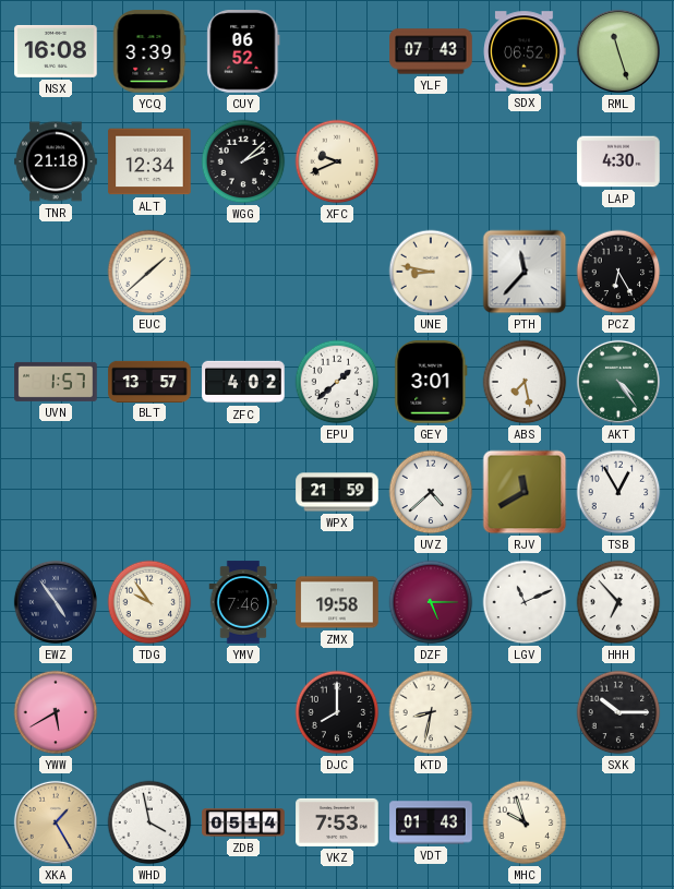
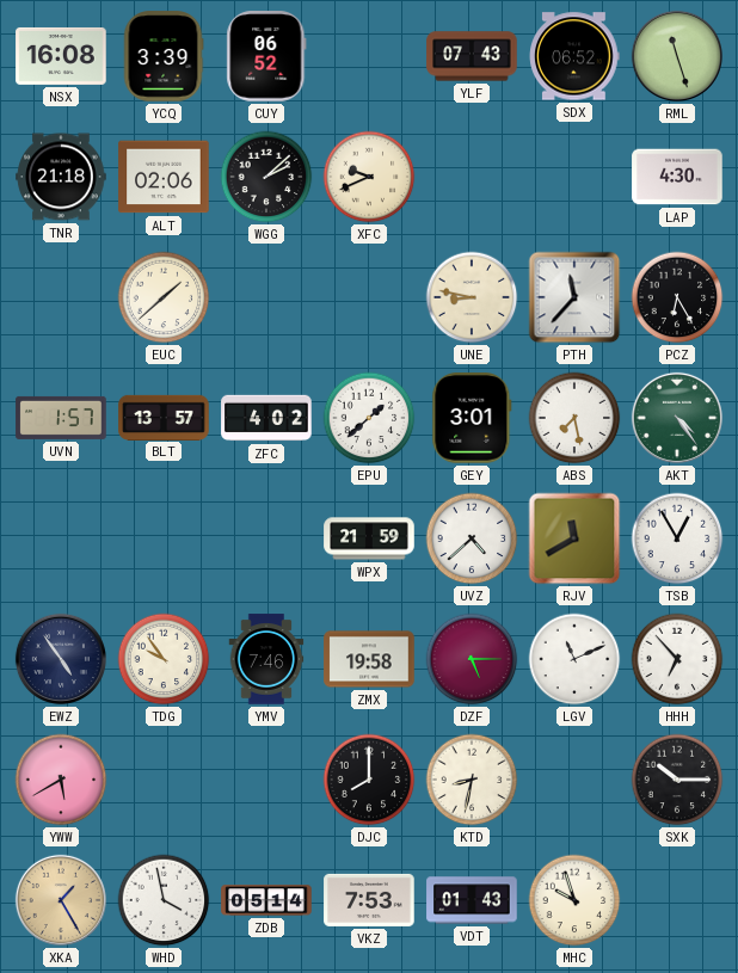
ALT: 12:34 -> 02:06 (164, 177)
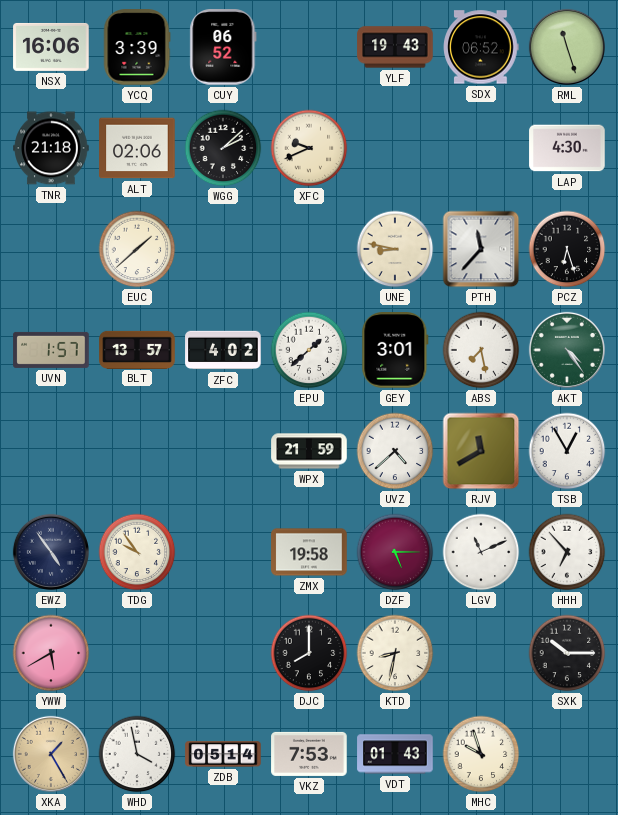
NSX: 16:08 -> 16:06 (51, 47)
YLF: 07:43 -> 19:43 (395, 47)
PCZ: 6:25 -> 6:27 (567, 249)
YMV: 7:46 -> none (266, 659)
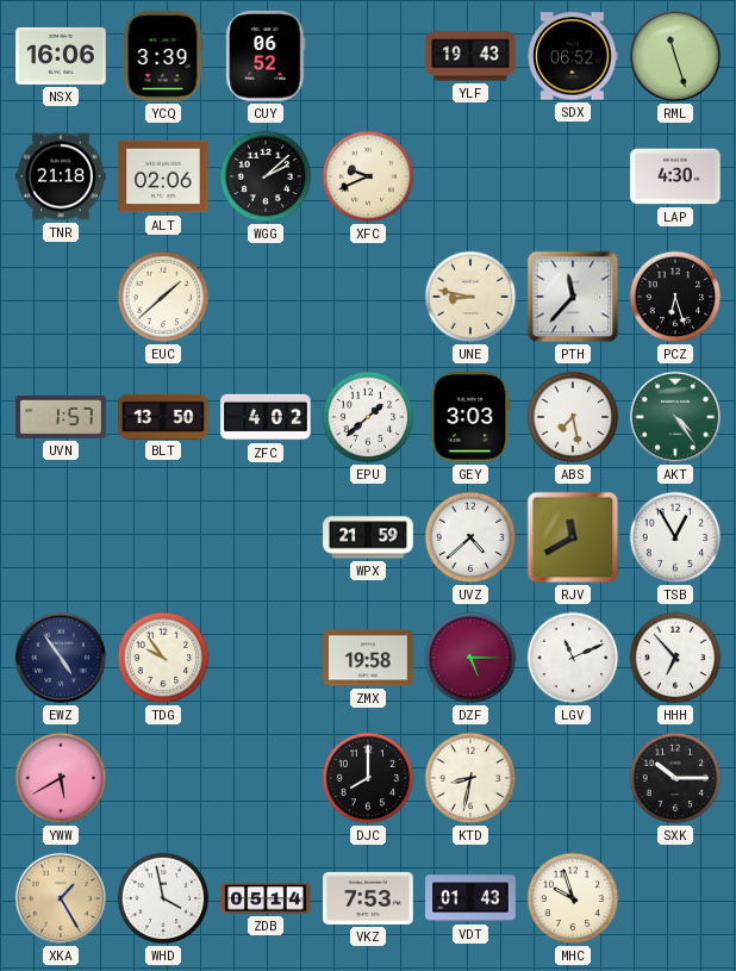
BLT: 13:57 -> 13:50 (163, 416)
GEY: 3:01 -> 3:03 (470, 417)
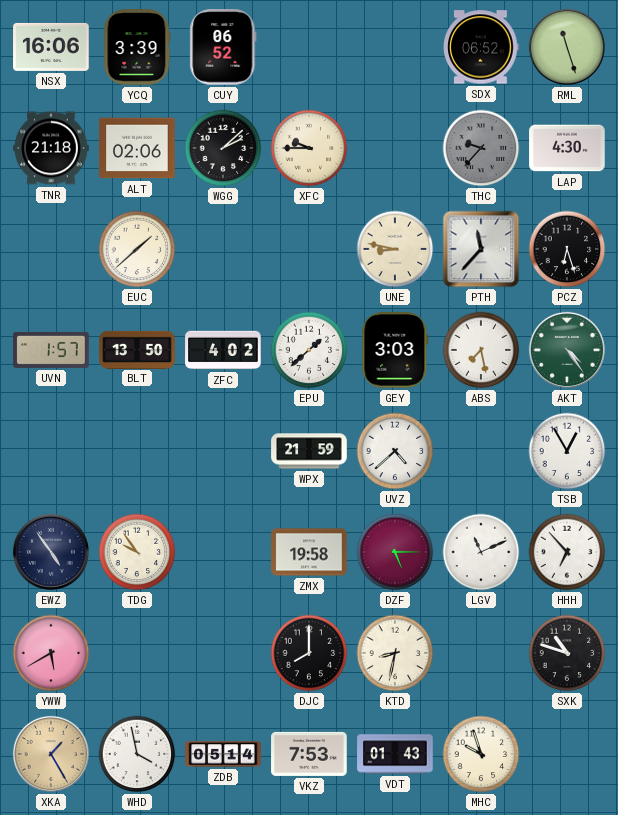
YLF: 19:43 -> none (470, 56)
XFC: 9:41 -> 9:45 (309, 148)
THC: none -> 9:37 (481, 148)
RJV: 11:40 -> none (573, 537)
SXK: 10:15 -> 10:48 (567, 653)
